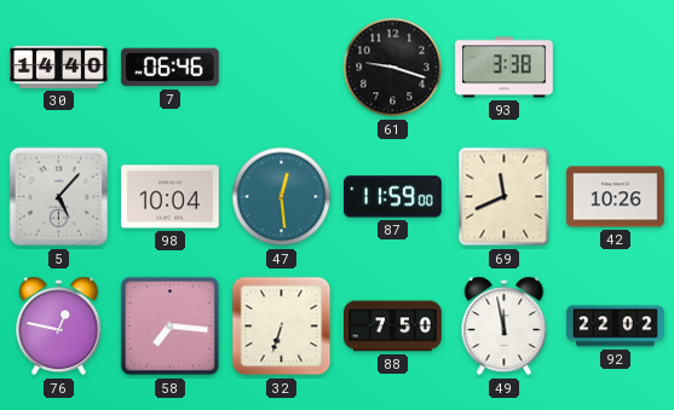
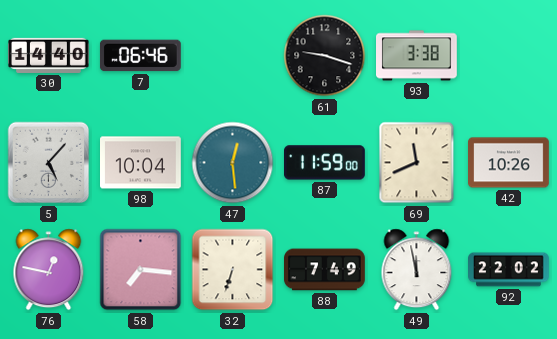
88: 7:50 -> 7:49 (325, 270)
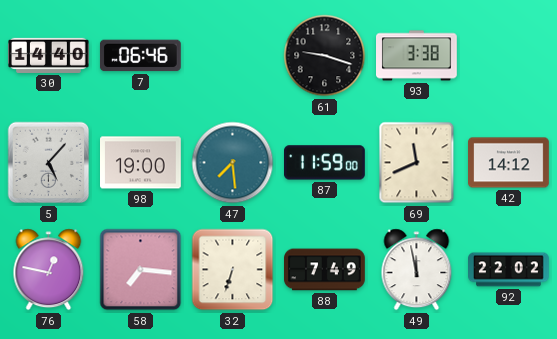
98: 10:04 -> 19:00 (141, 163)
47: 12:29 -> 7:29 (233, 163)
42: 10:26 -> 14:12 (509, 163)
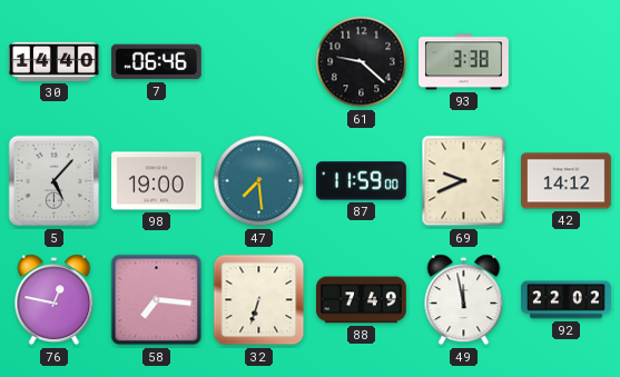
61: 9:18 -> 9:22 (362, 62)
69: 11:41 -> 9:41 (464, 181)
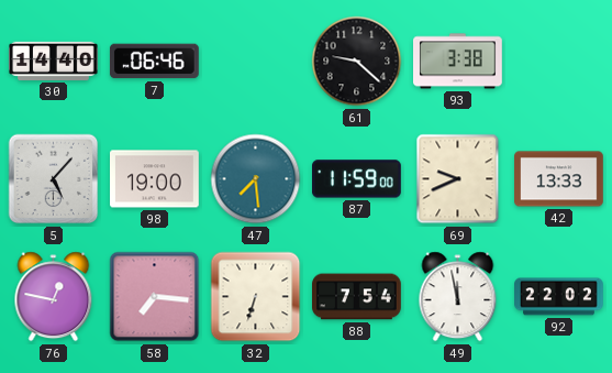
42: 14:12 -> 13:33 (559, 179)
88: 7:49 -> 7:54 (357, 297)
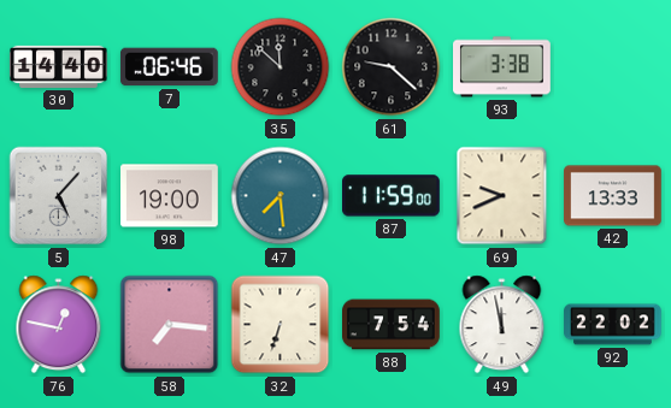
35: none -> 11:52 (281, 67)
